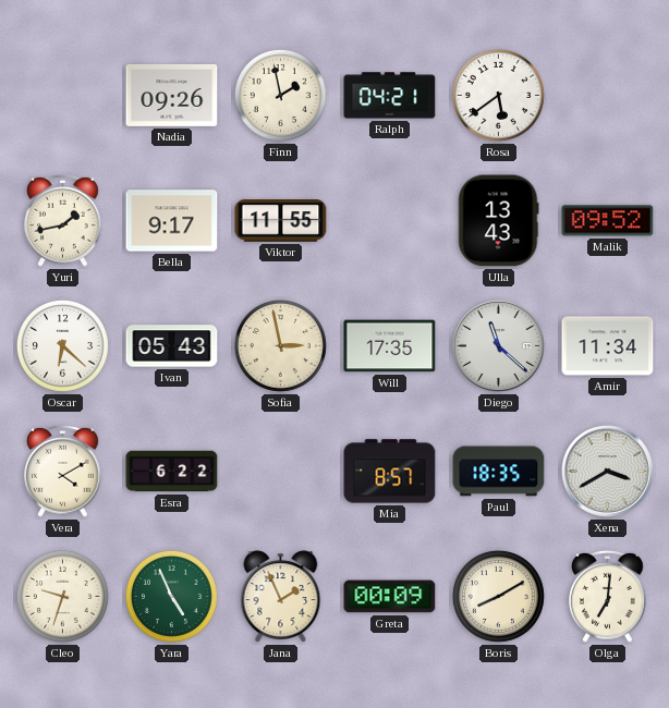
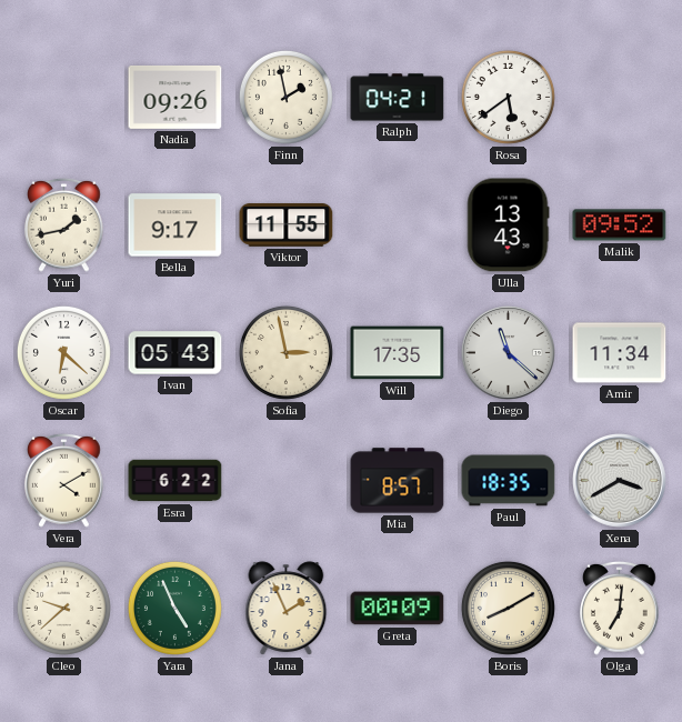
Cleo: 9:33 -> 9:38 (63, 608)
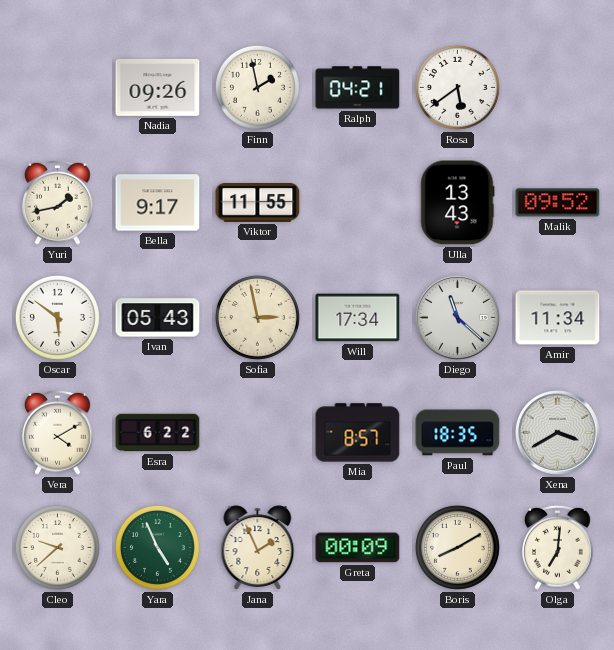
Oscar: 6:22 -> 5:51 (57, 317)
Will: 17:35 -> 17:34 (358, 318)
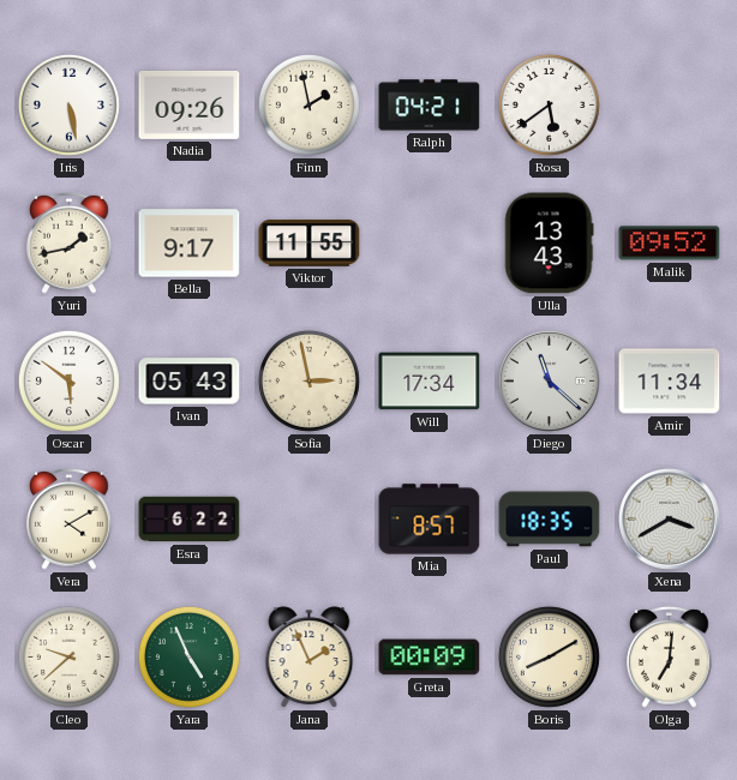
Iris: none -> 5:28 (68, 104)
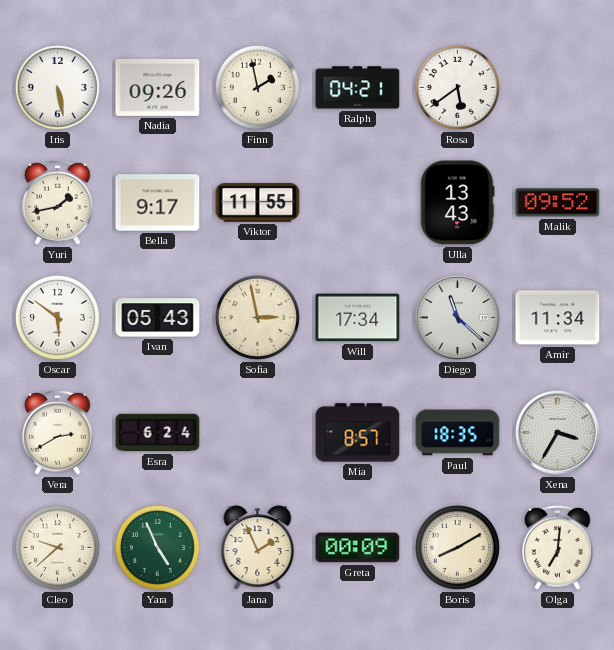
Vera: 4:10 -> 2:40 (58, 432)
Esra: 6:22 -> 6:24 (158, 433)
Xena: 3:40 -> 3:35 (558, 433)
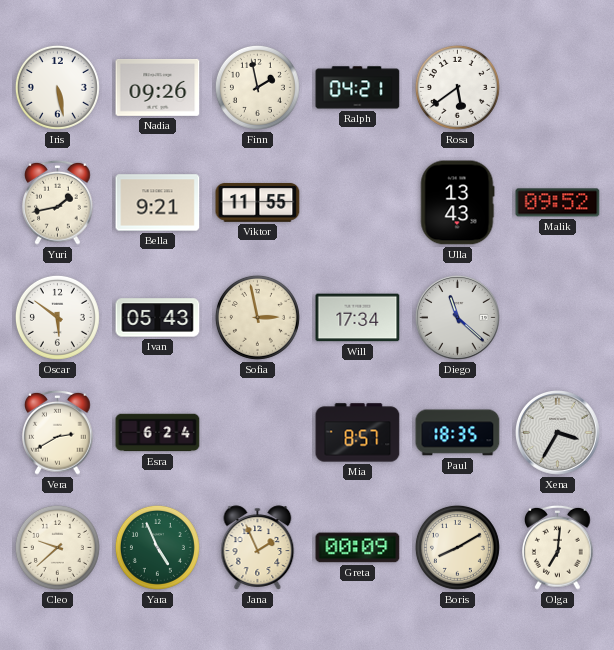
Bella: 9:17 -> 9:21 (158, 203)
Amir: 11:34 -> none (558, 318)
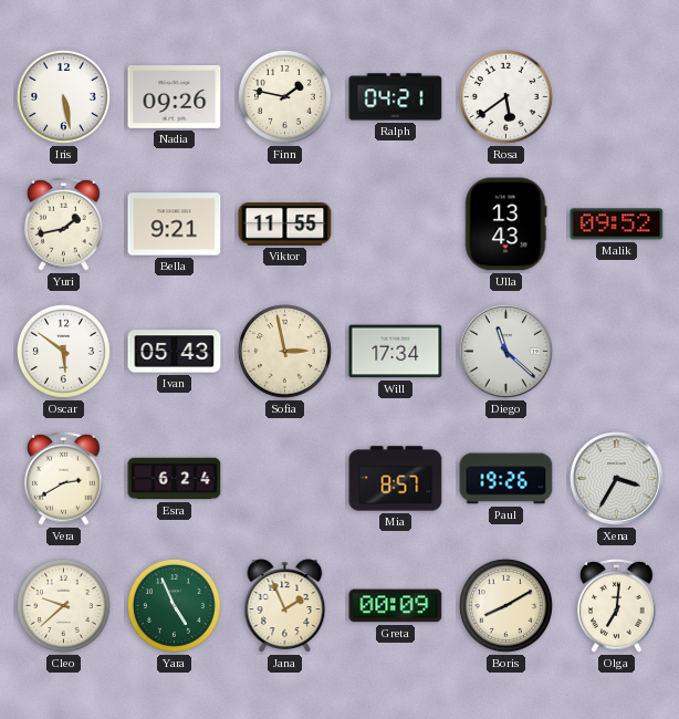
Finn: 1:58 -> 1:47 (284, 96)
Paul: 18:35 -> 19:26 (506, 479)
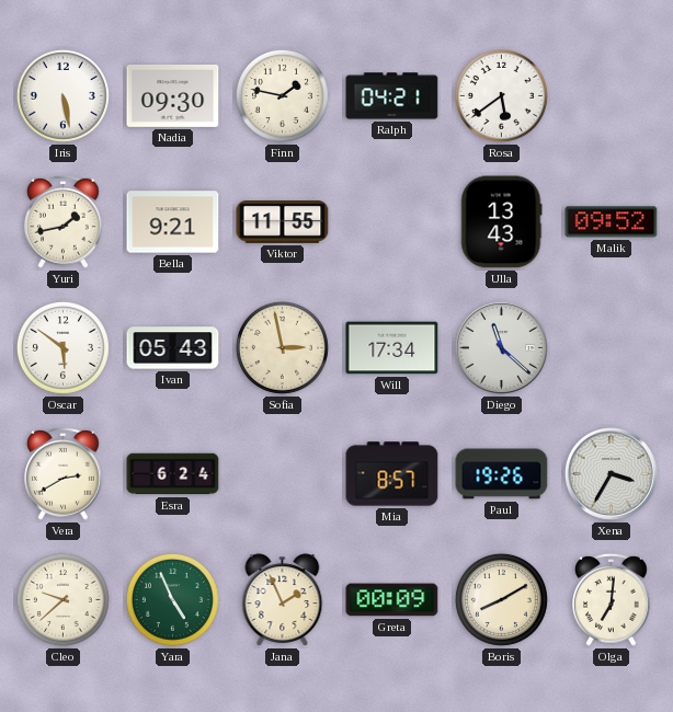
Nadia: 09:26 -> 09:30 (173, 95)
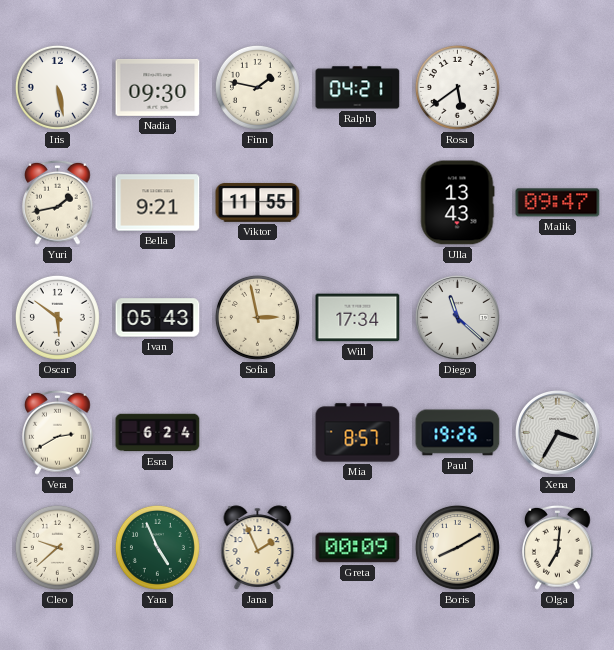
Malik: 09:52 -> 09:47 (558, 203)
